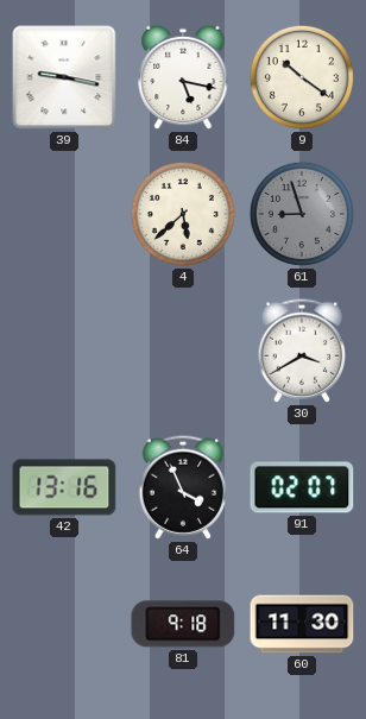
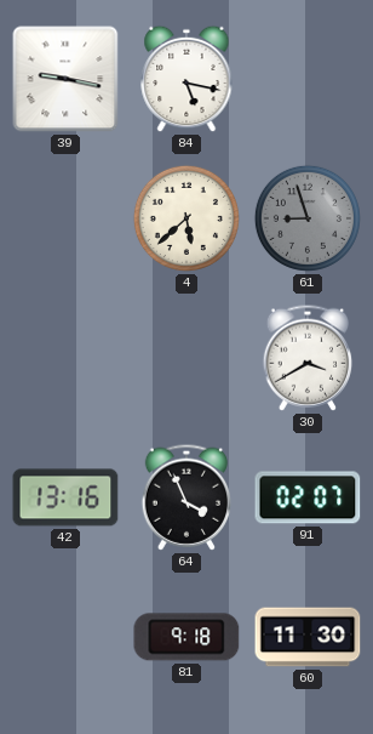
9: 10:21 -> none (302, 77)
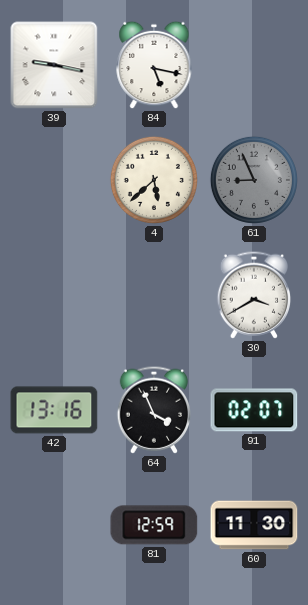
61: 8:57 -> 8:56 (254, 180)
81: 9:18 -> 12:59 (154, 525)
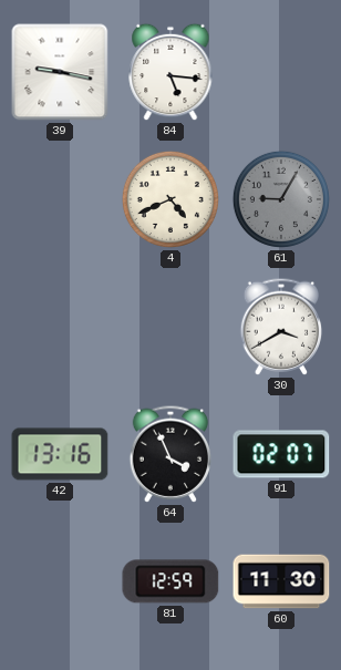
84: 5:17 -> 5:16 (170, 72)
4: 5:38 -> 4:41 (170, 199)
61: 8:56 -> 9:05 (281, 199)
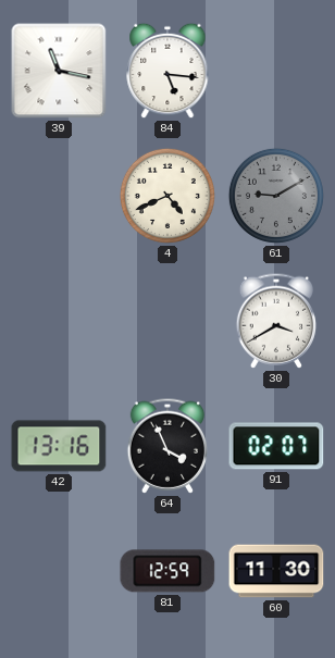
39: 9:17 -> 11:17 (59, 71)
61: 9:05 -> 9:10 (276, 196)
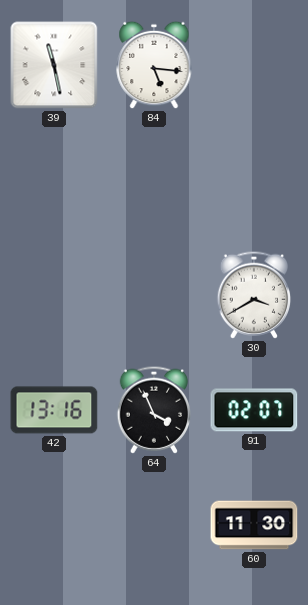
39: 11:17 -> 11:28 (54, 65)
4: 4:41 -> none (167, 196)
61: 9:10 -> none (276, 196)
81: 12:59 -> none (167, 571)
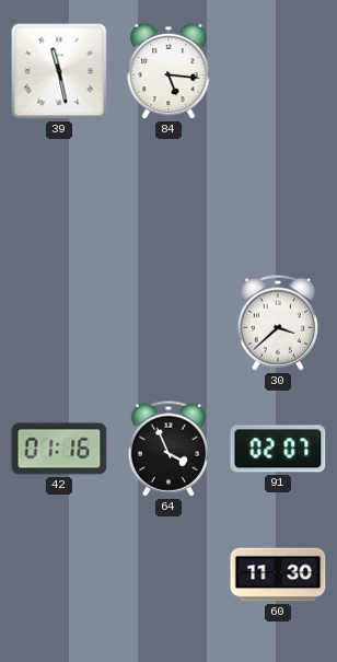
30: 3:40 -> 3:38 (278, 323)
42: 13:16 -> 01:16 (59, 449)
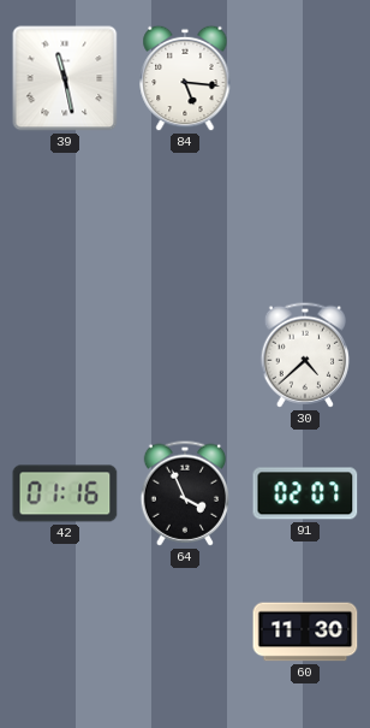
30: 3:38 -> 4:38 (305, 355)
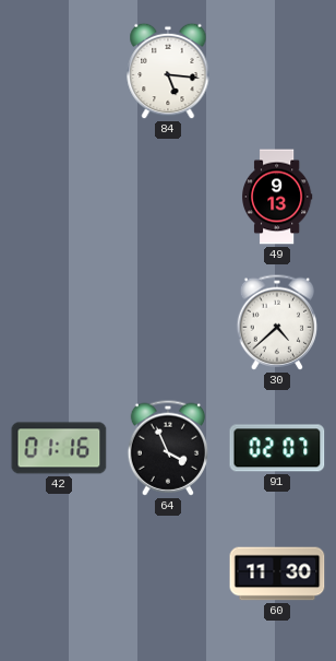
39: 11:28 -> none (65, 78)
49: none -> 9:13 (278, 197)
